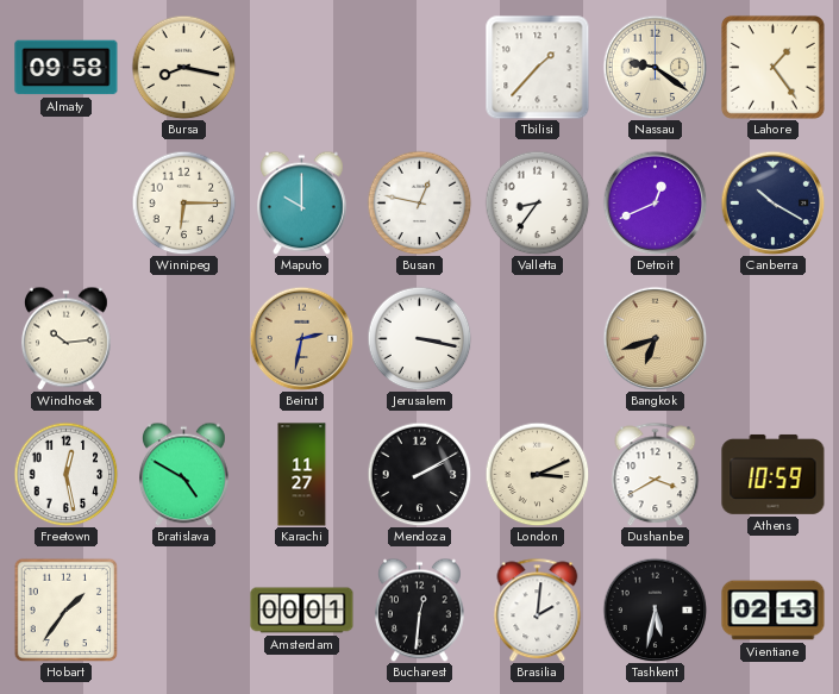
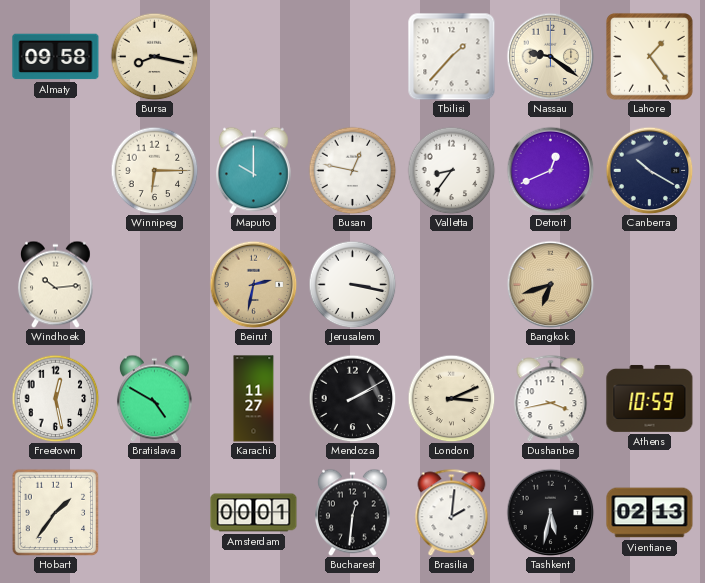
Dushanbe: 3:40 -> 3:43 (551, 398)
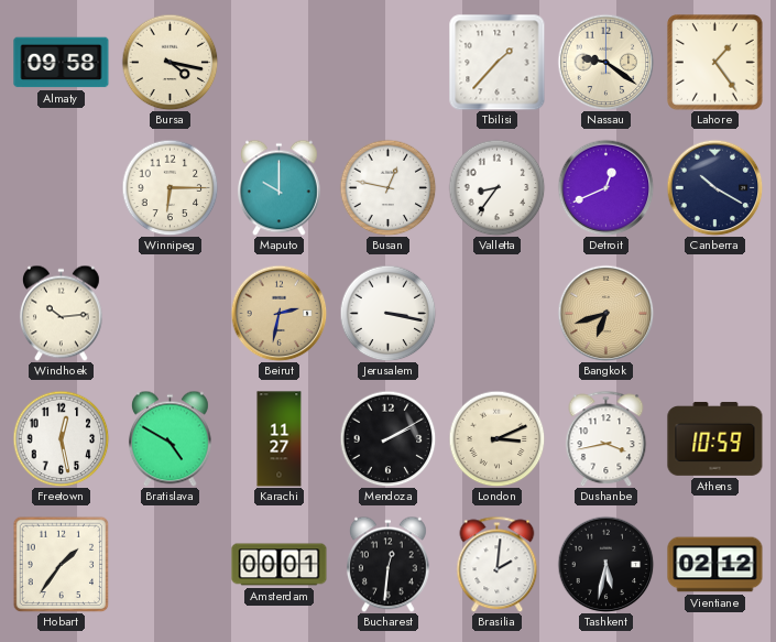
Bursa: 8:17 -> 4:17 (170, 62)
Vientiane: 02:13 -> 02:12 (715, 565)
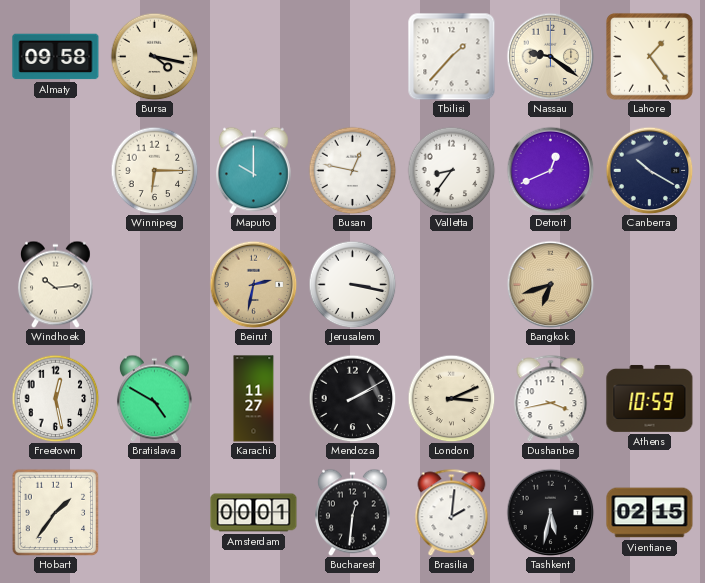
Vientiane: 02:12 -> 02:15 (650, 513)
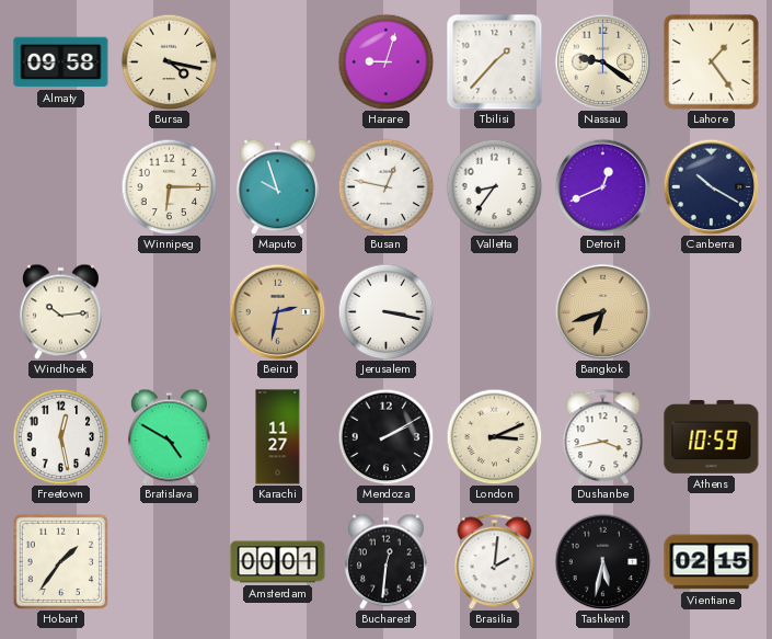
Harare: none -> 9:03 (385, 61)
Maputo: 10:00 -> 9:57 (277, 186)
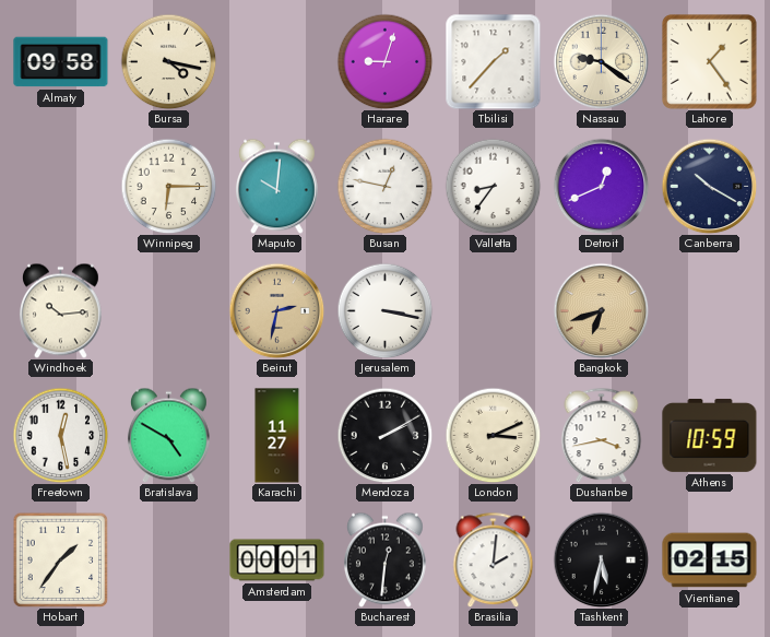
Maputo: 9:57 -> 10:01 (276, 186)
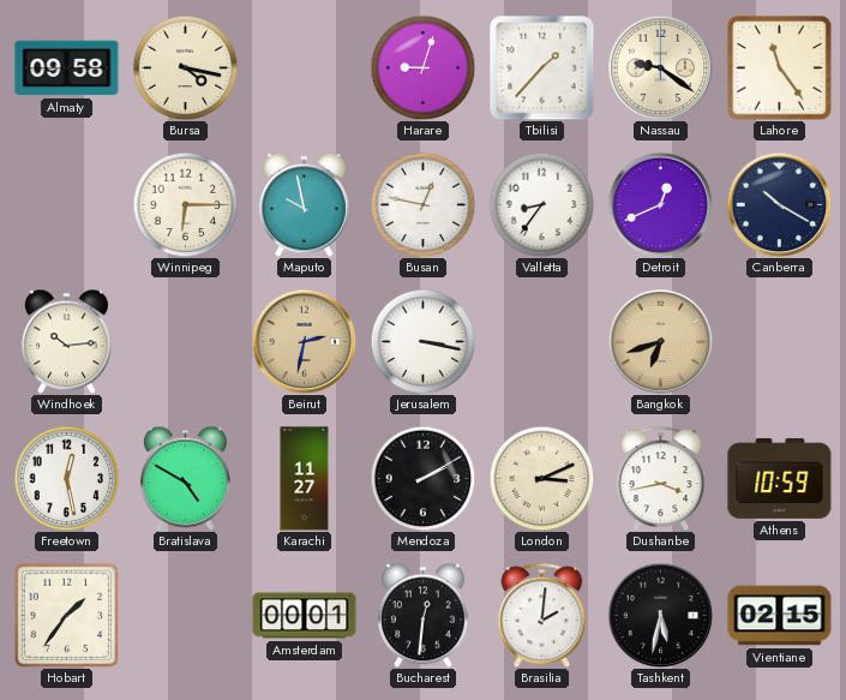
Lahore: 1:24 -> 11:24 (779, 67)
Maputo: 10:01 -> 9:58 (304, 204)
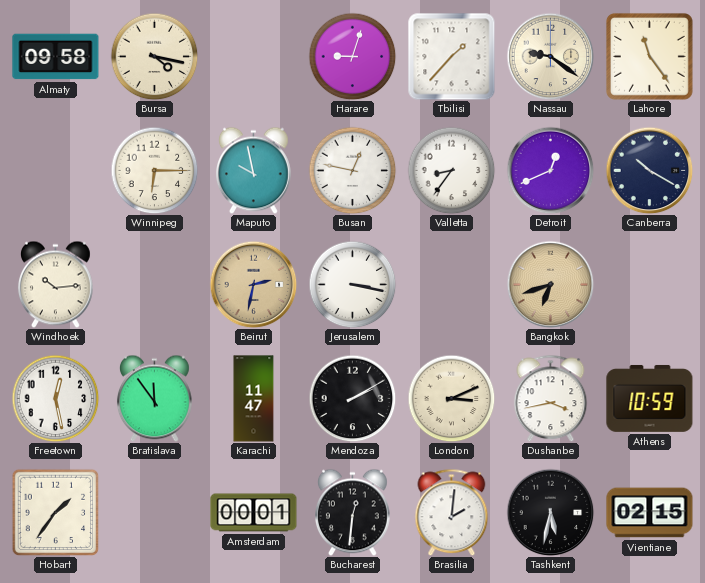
Bratislava: 4:50 -> 11:54 (154, 398)
Karachi: 11:27 -> 11:47 (254, 399)
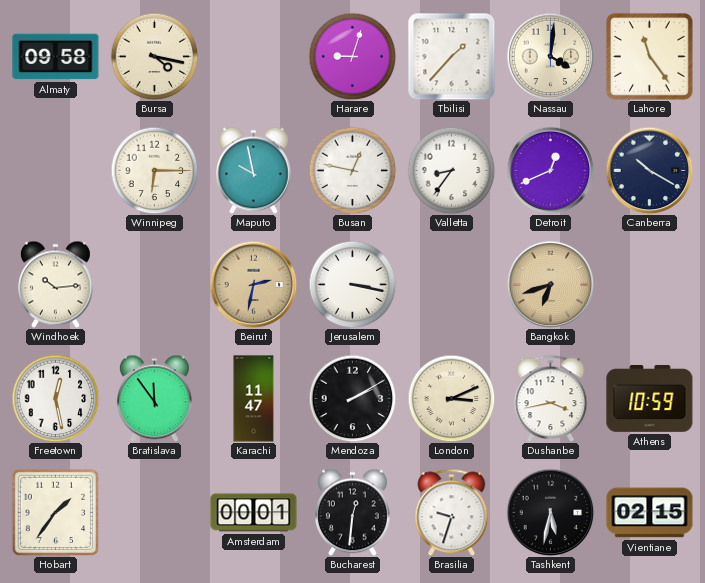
Nassau: 9:21 -> 4:01 (550, 56)
Brasilia: 2:01 -> 9:33 (452, 512)
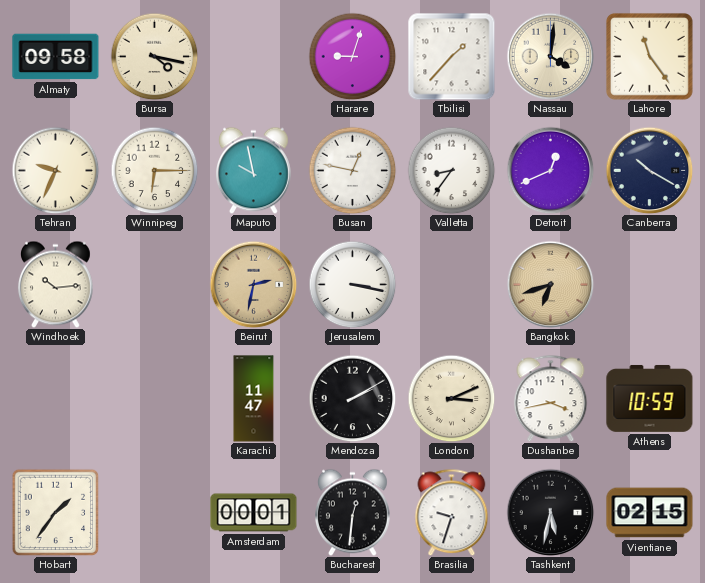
Tehran: none -> 9:34 (55, 170)
Freetown: 12:28 -> none (55, 398)
Bratislava: 11:54 -> none (154, 398)
